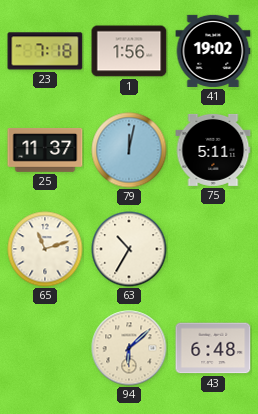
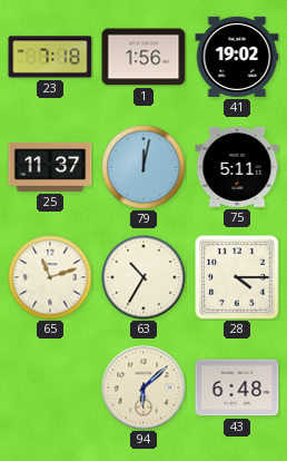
28: none -> 4:15 (237, 277)
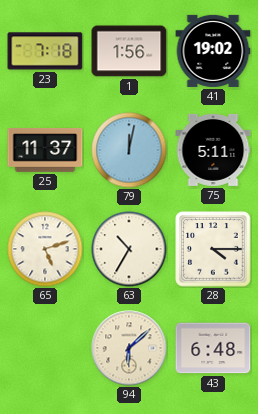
65: 11:12 -> 5:12 (45, 249)
